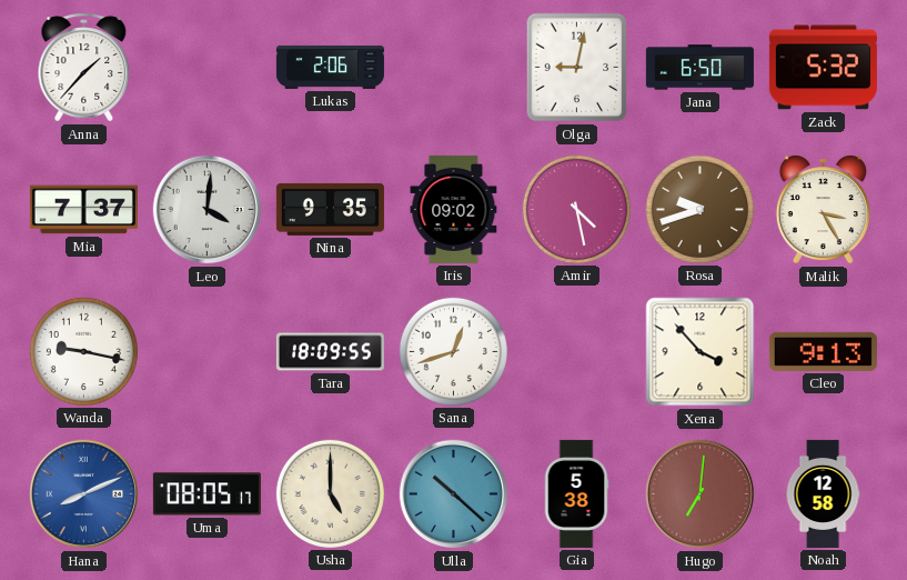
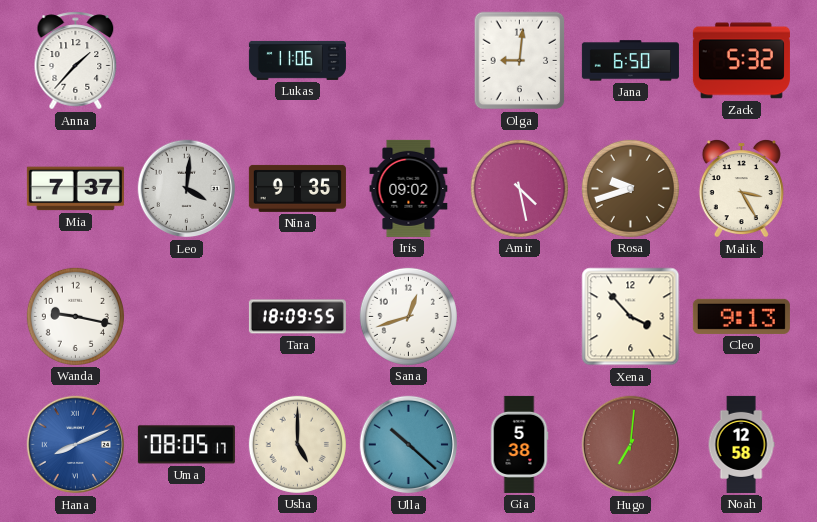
Lukas: 2:06 -> 11:06 (297, 60)
Olga: 9:02 -> 9:01 (520, 61)
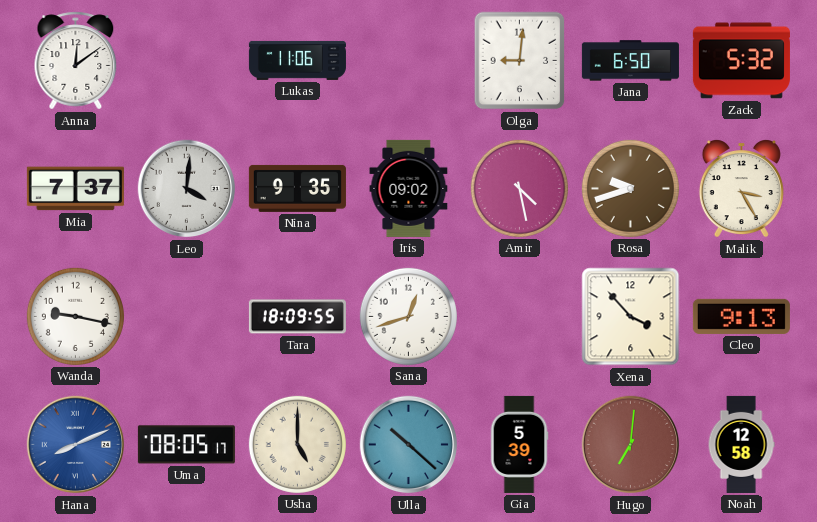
Anna: 1:37 -> 12:09 (76, 61)
Gia: 5:38 -> 5:39 (519, 444)
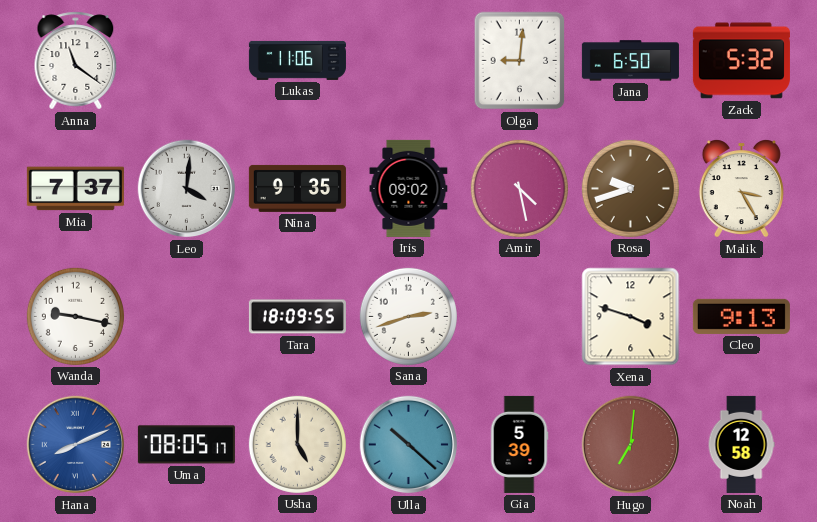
Anna: 12:09 -> 11:21 (76, 61)
Sana: 12:42 -> 2:42 (408, 316)
Xena: 3:53 -> 3:48 (631, 317)
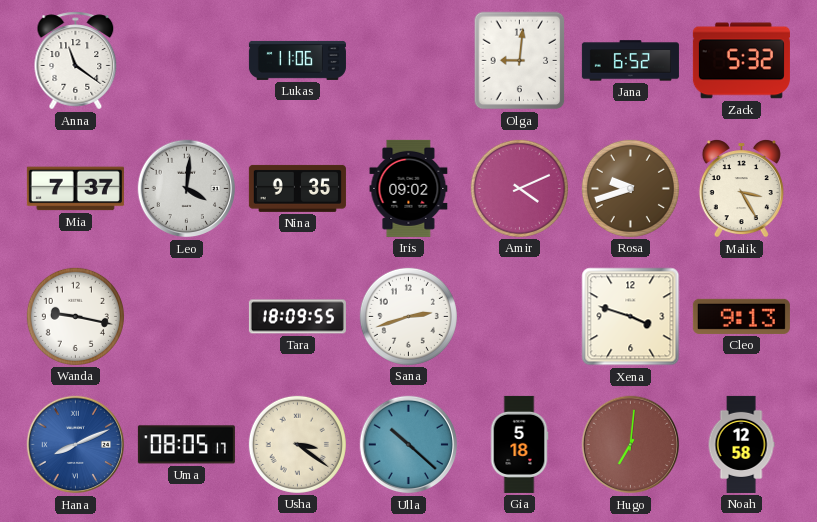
Jana: 6:50 -> 6:52 (630, 61)
Amir: 4:28 -> 4:11 (519, 188)
Usha: 5:00 -> 3:21 (297, 444)
Gia: 5:39 -> 5:18 (519, 444)
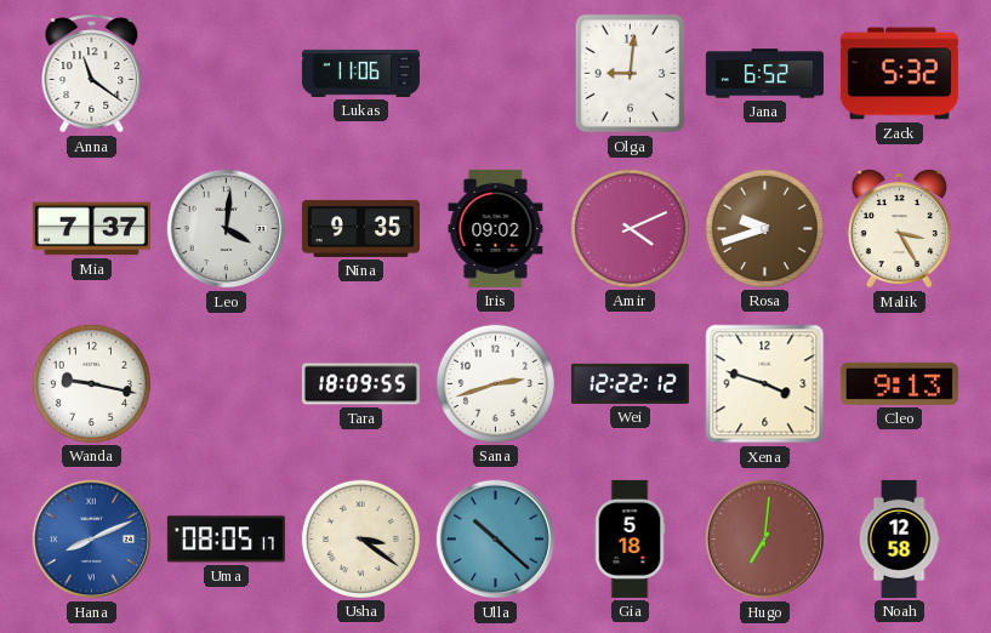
Wei: none -> 12:22 (630, 383)
